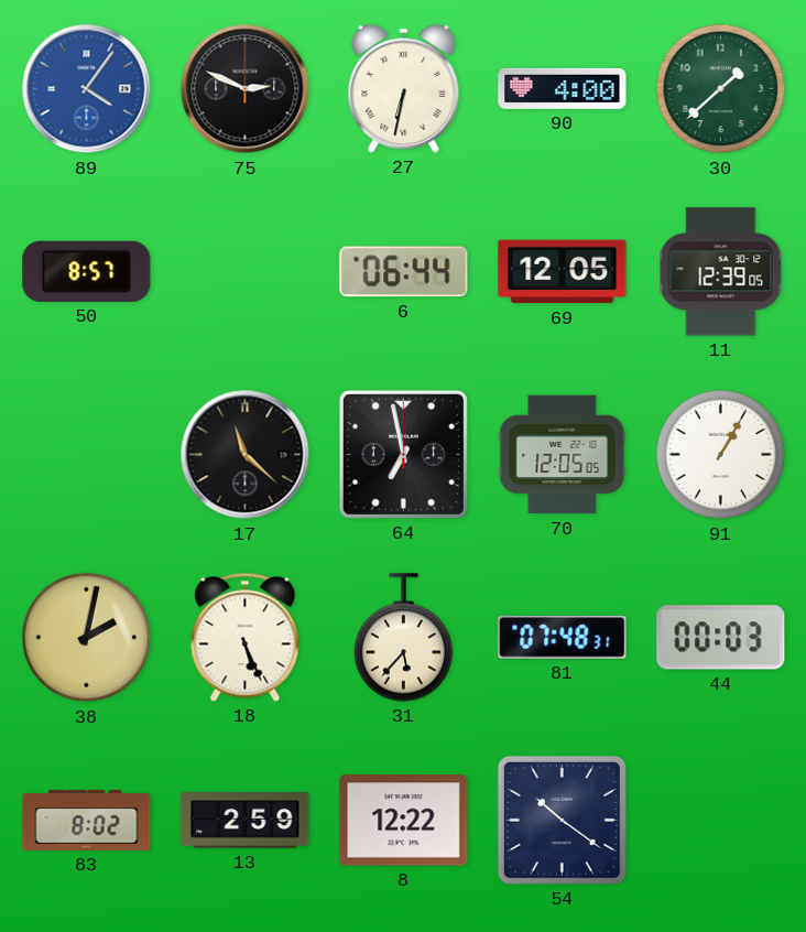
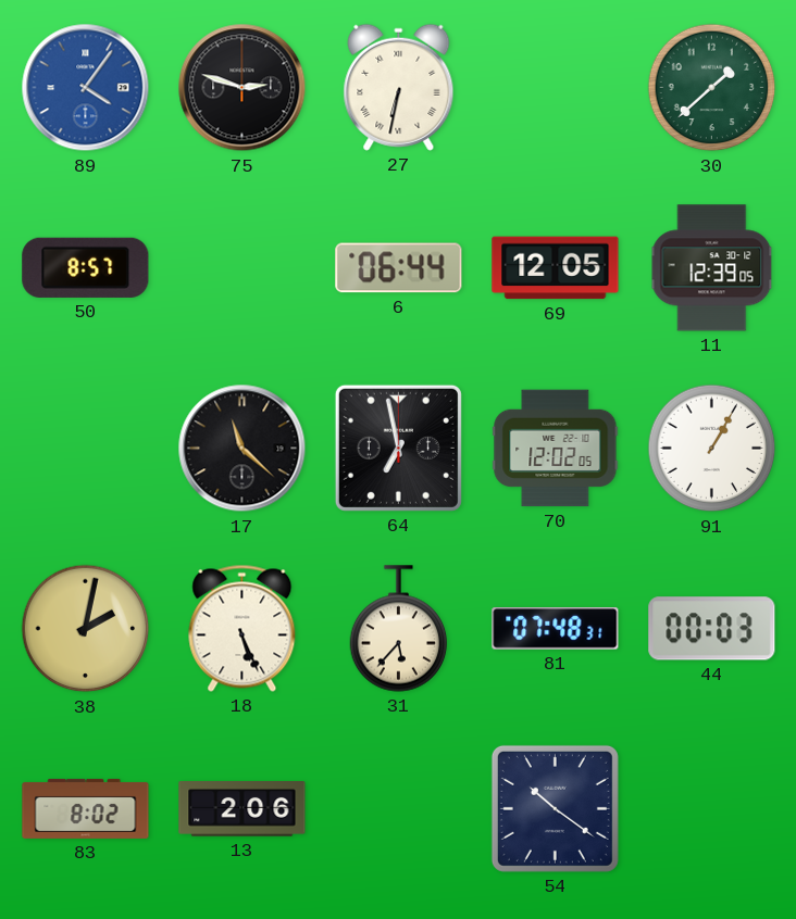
75: 2:49 -> 2:48 (242, 88)
90: 4:00 -> none (563, 88)
70: 12:05 -> 12:02 (556, 449)
13: 2:59 -> 2:06 (242, 809)
8: 12:22 -> none (404, 821)
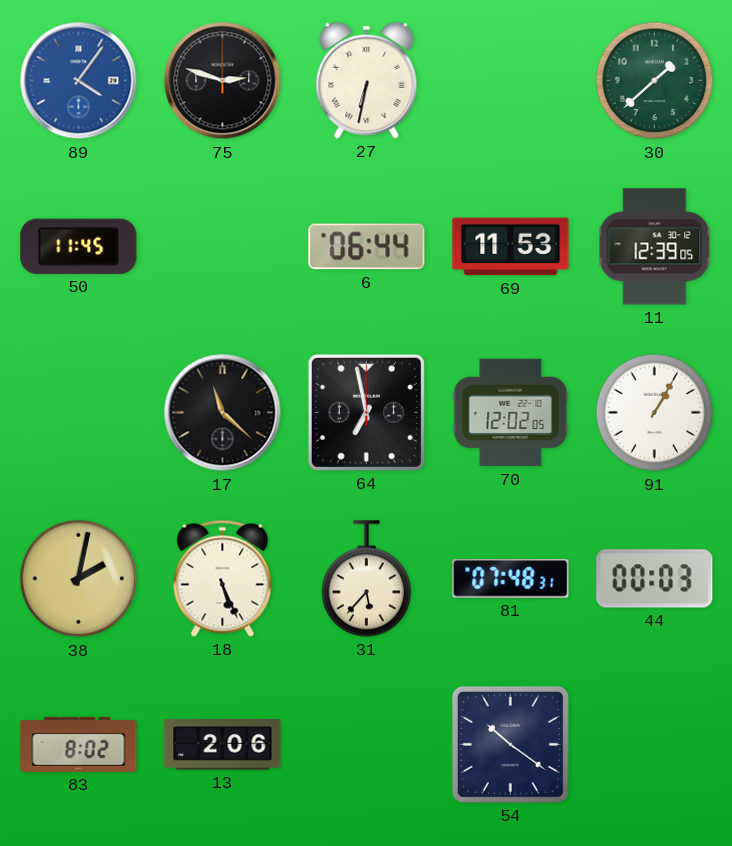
50: 8:57 -> 11:45 (79, 246)
69: 12:05 -> 11:53 (511, 247)
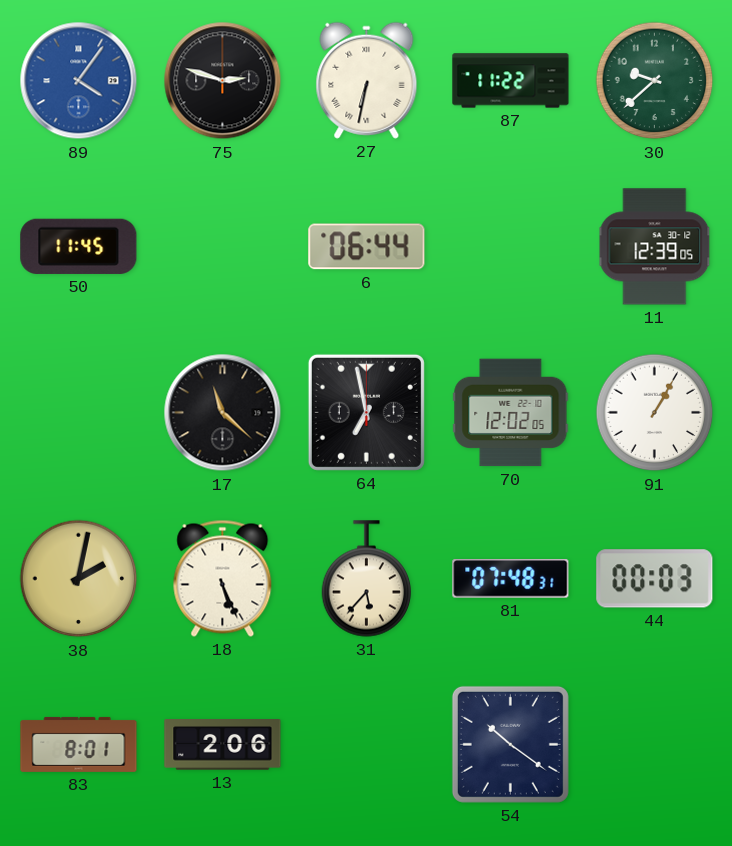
87: none -> 11:22 (511, 81)
30: 1:38 -> 9:38 (655, 81)
69: 11:53 -> none (511, 247)
83: 8:02 -> 8:01 (79, 744)
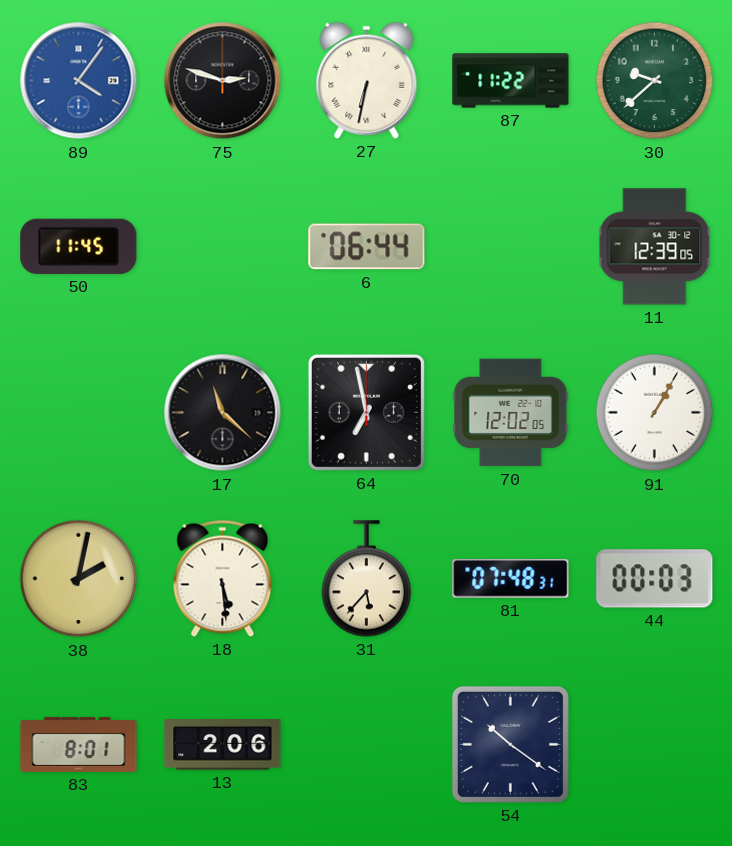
18: 5:26 -> 5:29 (223, 578)
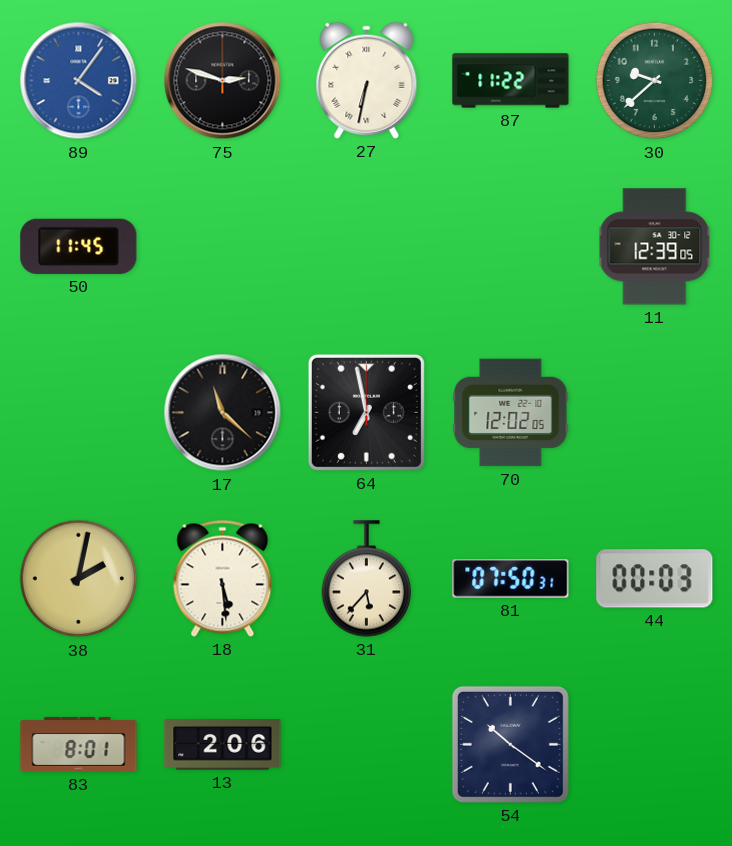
6: 06:44 -> none (367, 247)
91: 1:05 -> none (655, 413)
81: 07:48 -> 07:50 (511, 579)
